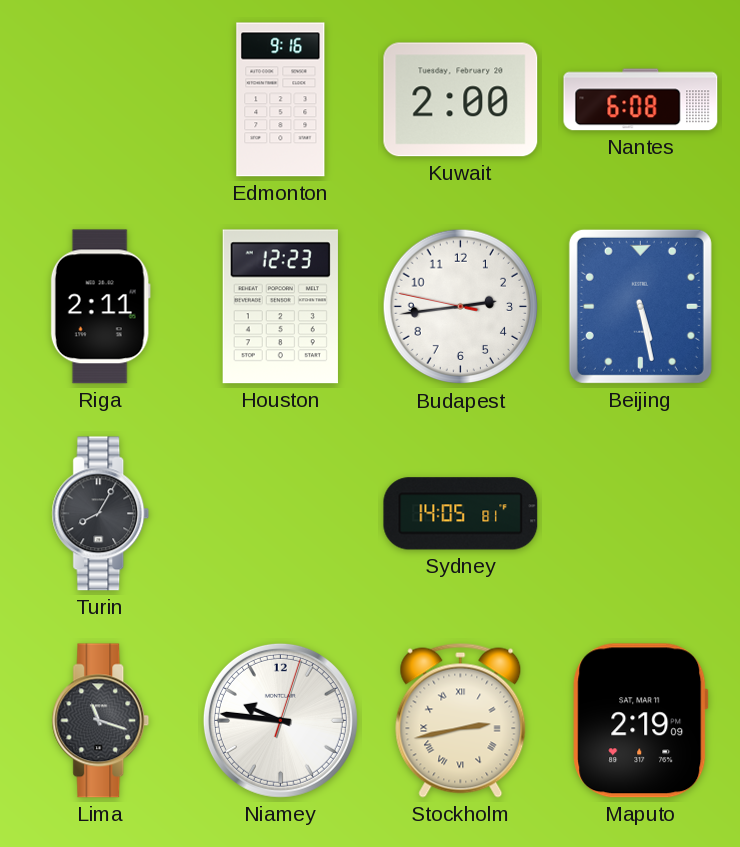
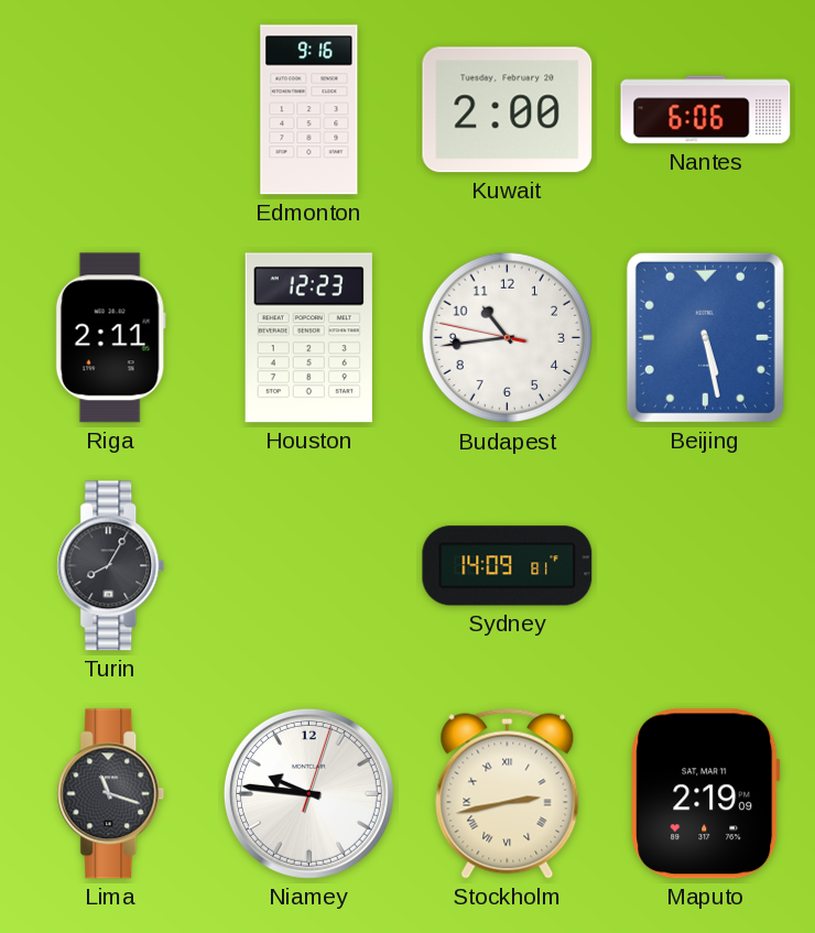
Nantes: 6:08 -> 6:06 (706, 110)
Budapest: 2:43 -> 10:43 (508, 338)
Sydney: 14:05 -> 14:09 (508, 566)
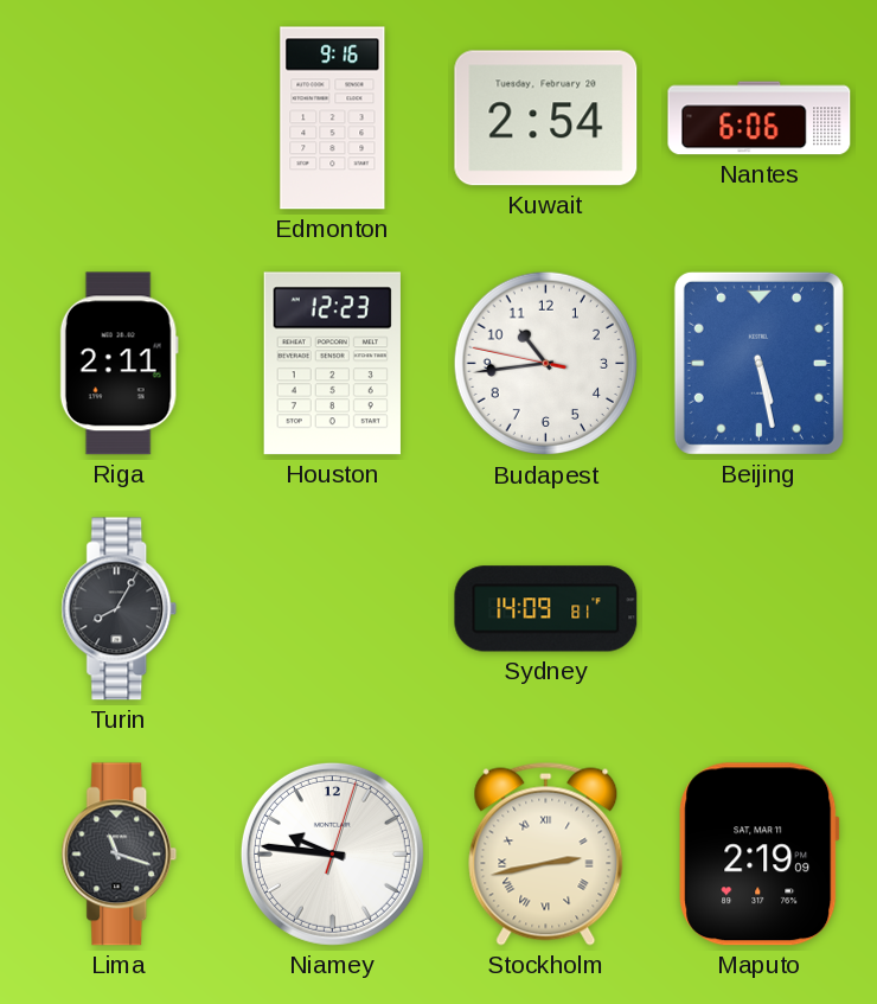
Kuwait: 2:00 -> 2:54 (546, 119)
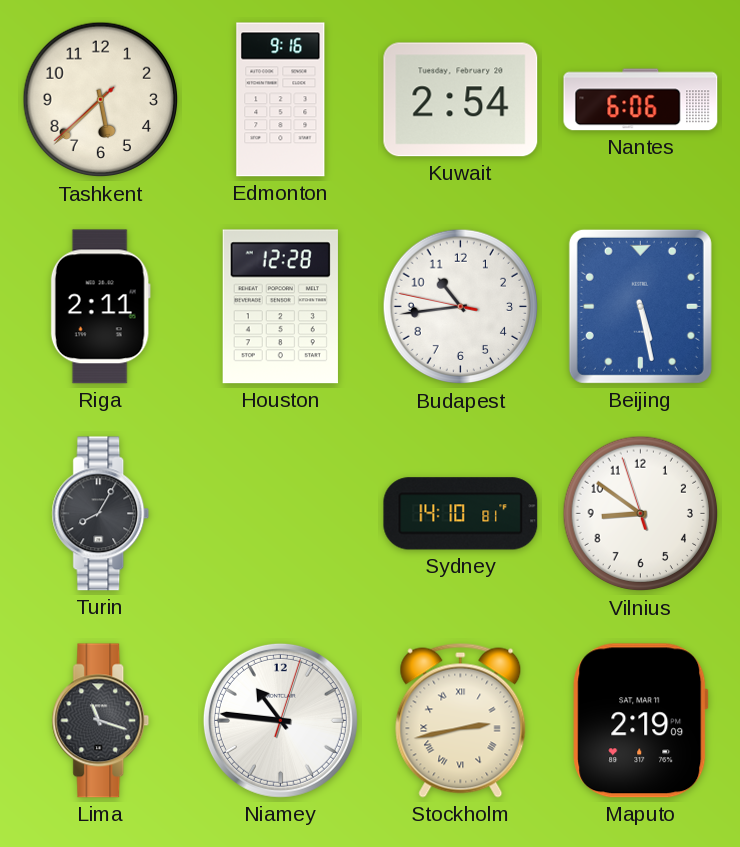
Tashkent: none -> 5:37 (101, 100)
Houston: 12:23 -> 12:28 (280, 307)
Sydney: 14:09 -> 14:10 (461, 514)
Vilnius: none -> 8:50 (641, 514)
Niamey: 9:46 -> 10:46 (280, 720)
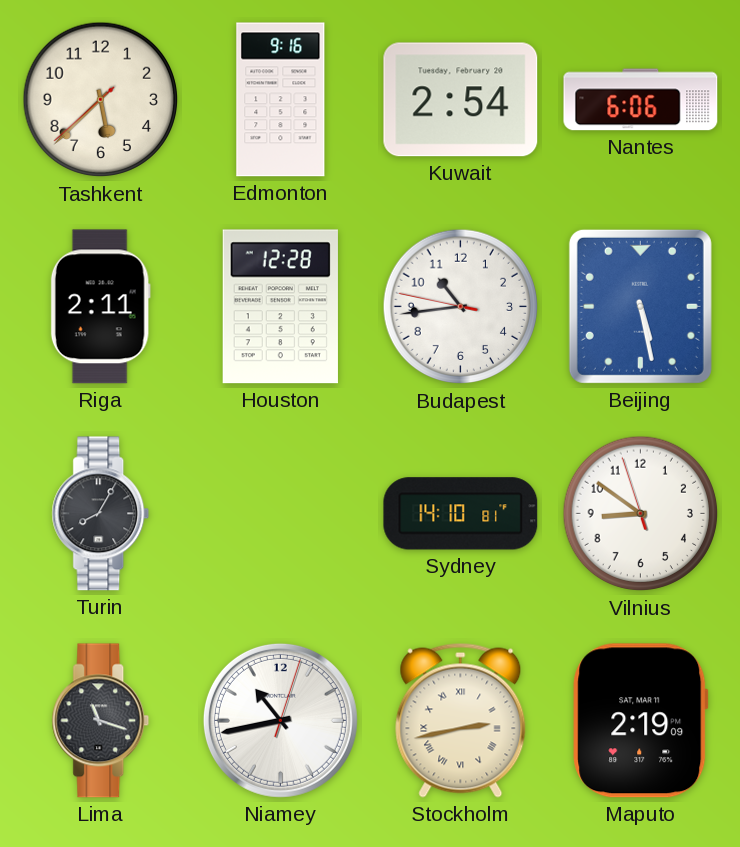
Niamey: 10:46 -> 10:43 (280, 720)
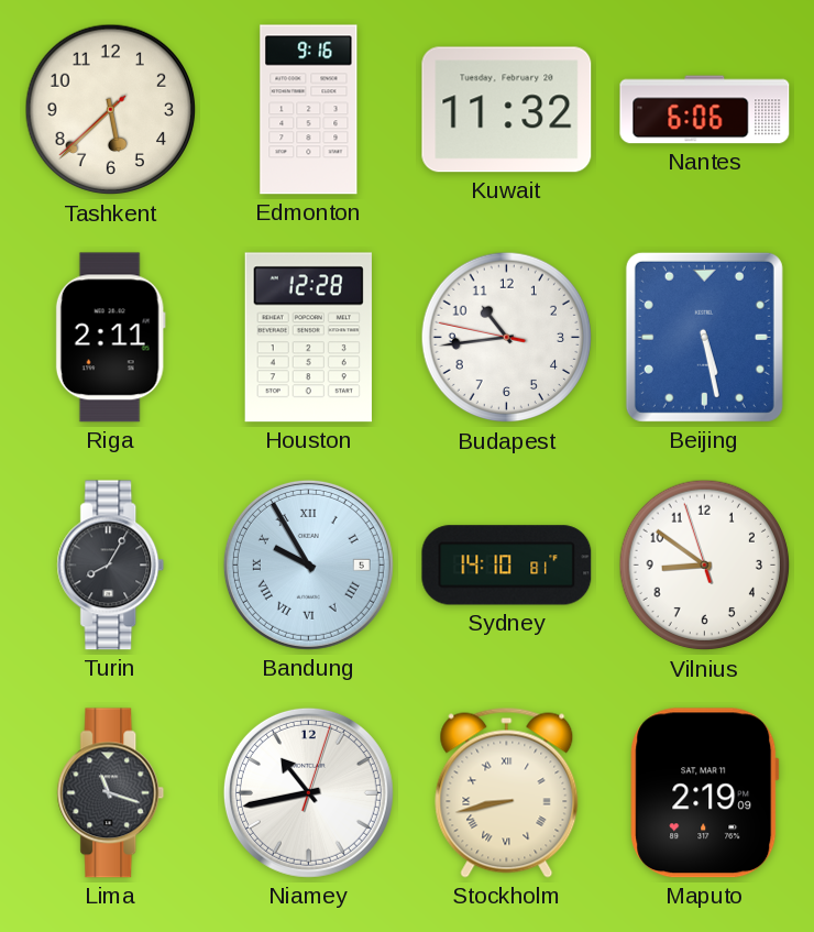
Kuwait: 2:54 -> 11:32 (507, 110)
Bandung: none -> 9:55 (308, 564)
Stockholm: 2:43 -> 8:43 (507, 792)
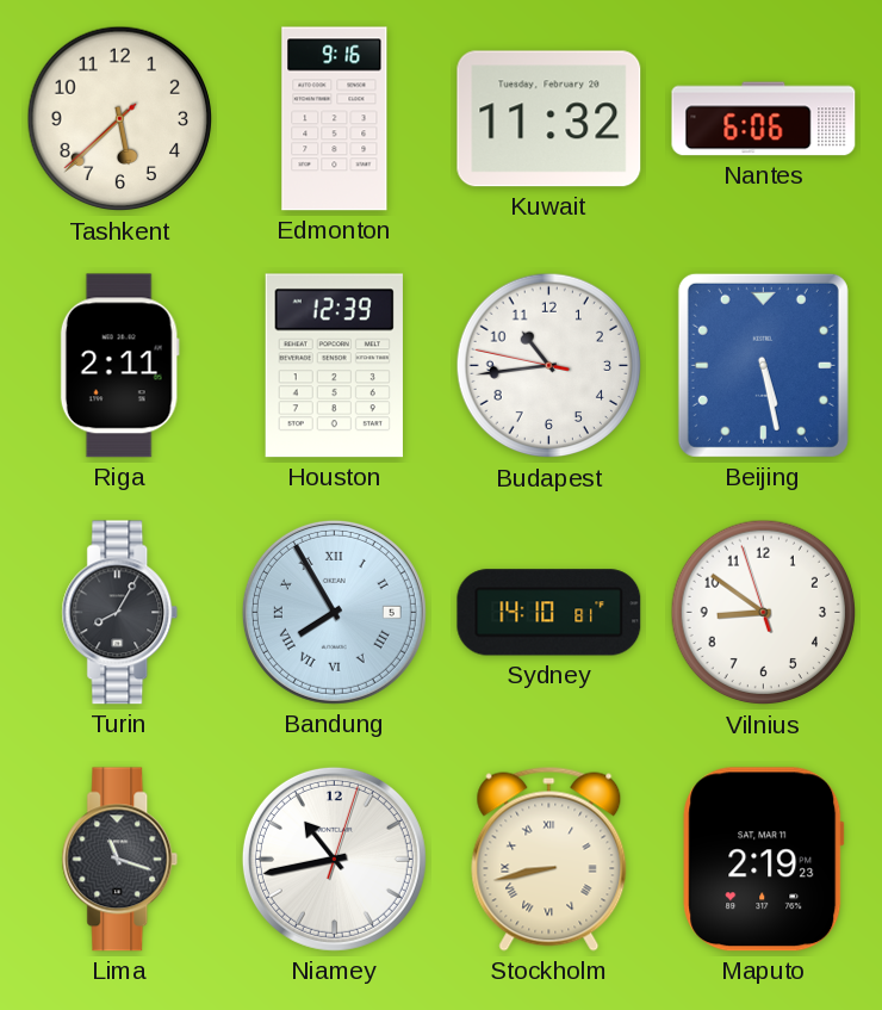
Houston: 12:28 -> 12:39 (334, 366)
Bandung: 9:55 -> 7:55 (334, 612)
Maputo: 2:19:09 -> 2:19:23 (764, 860)
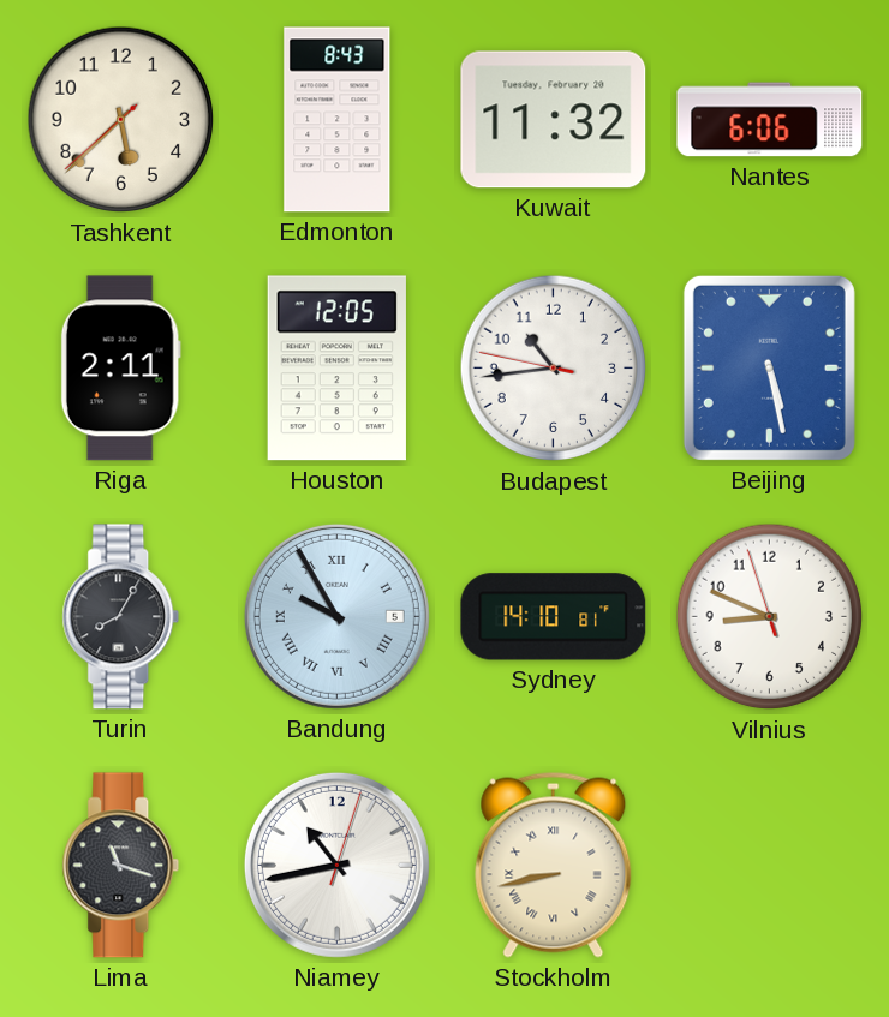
Edmonton: 9:16 -> 8:43 (338, 120)
Houston: 12:39 -> 12:05 (336, 369)
Bandung: 7:55 -> 9:55 (336, 616)
Vilnius: 8:50 -> 8:48 (770, 617)
Maputo: 2:19 -> none (764, 860)
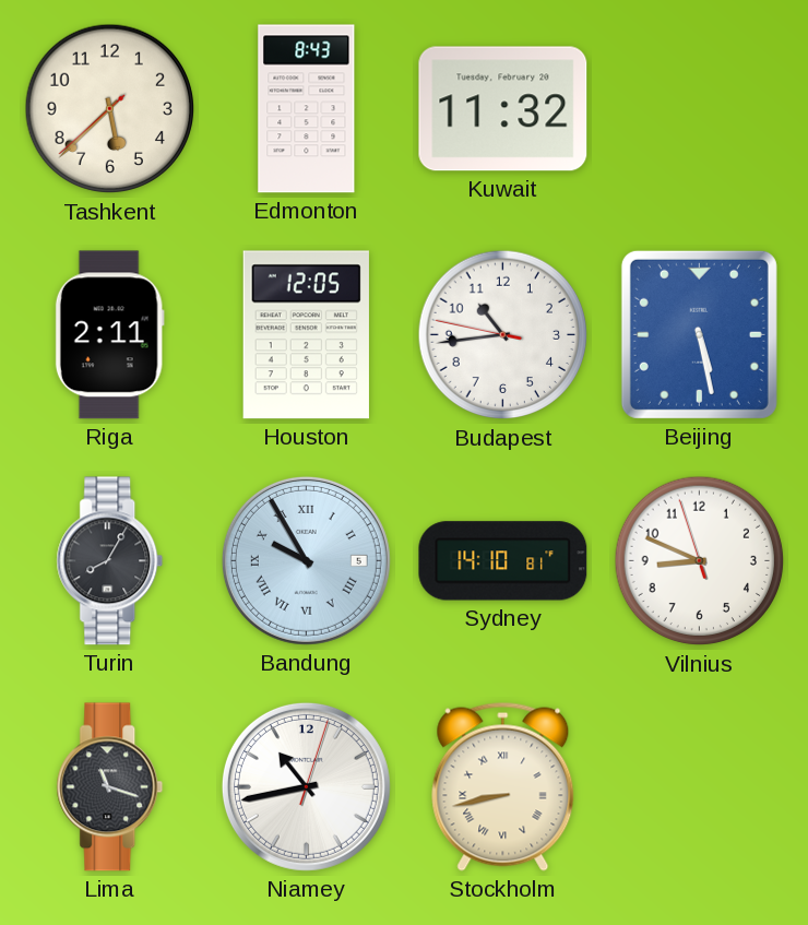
Nantes: 6:06 -> none (770, 120)
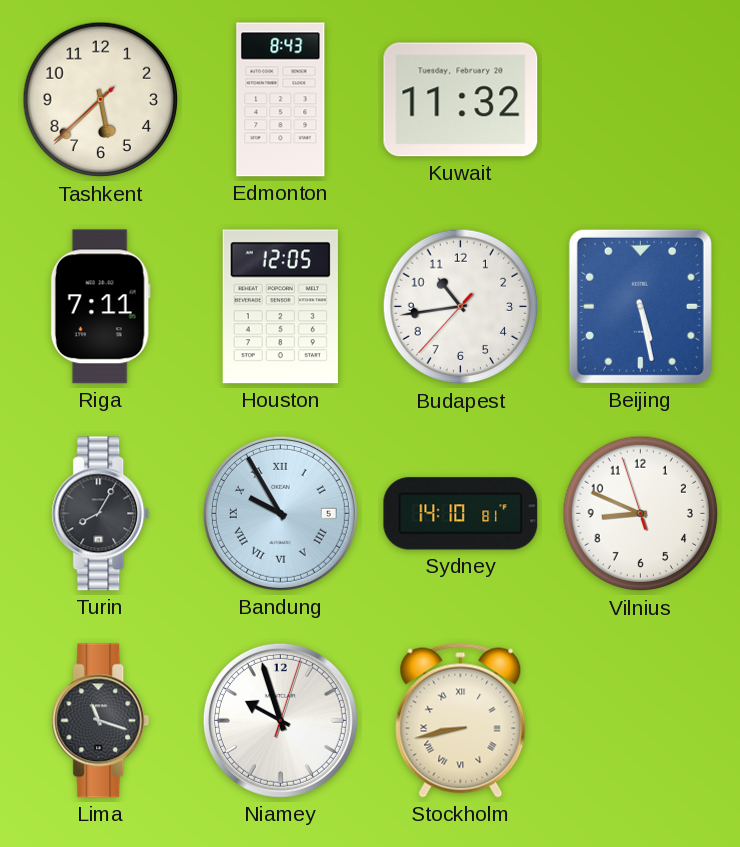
Riga: 2:11 -> 7:11 (100, 307)
Budapest: 10:43:47 -> 10:43:37 (461, 307)
Niamey: 10:43 -> 9:57 (280, 720)
